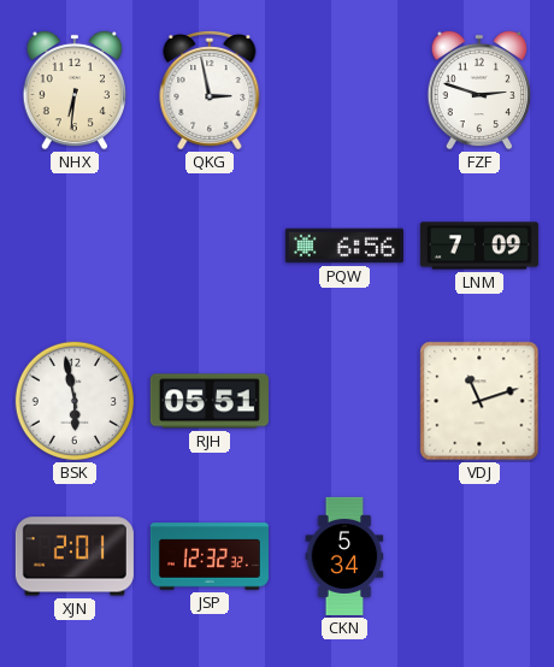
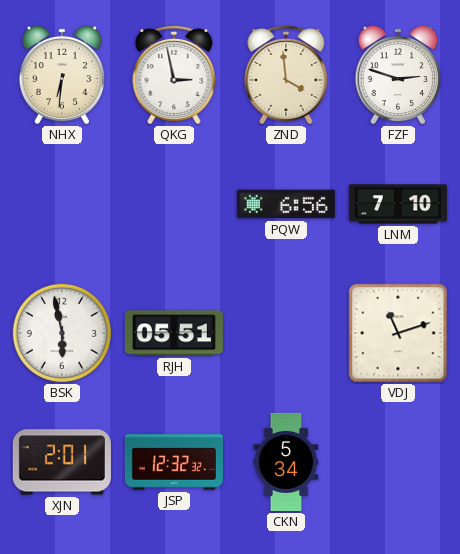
ZND: none -> 3:59 (286, 75)
LNM: 7:09 -> 7:10 (398, 204)
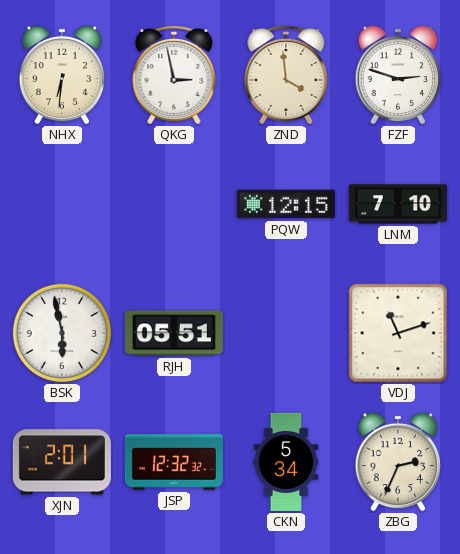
PQW: 6:56 -> 12:15 (286, 204)
ZBG: none -> 2:34 (398, 462)
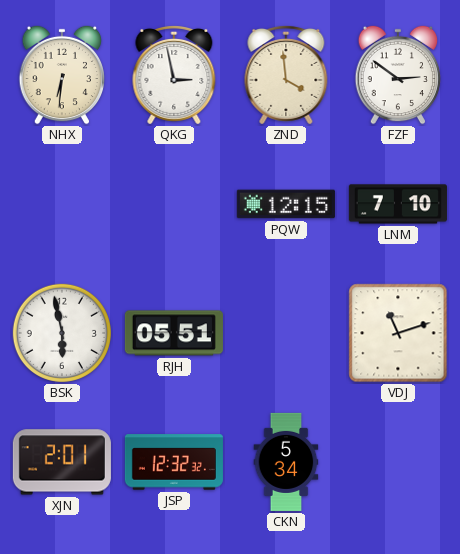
FZF: 2:48 -> 2:51 (398, 75)
ZBG: 2:34 -> none (398, 462)
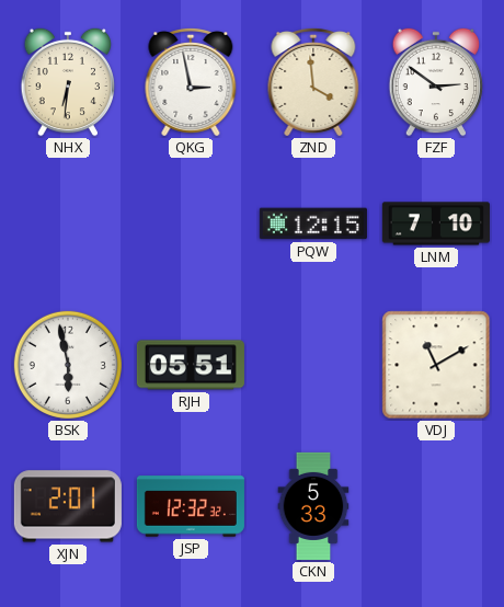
VDJ: 11:12 -> 11:10 (436, 365)
CKN: 5:34 -> 5:33 (313, 506)
